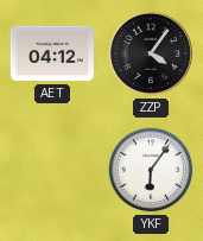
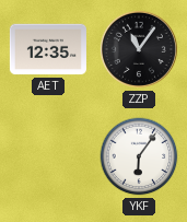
AET: 04:12 -> 12:35 (48, 49)
ZZP: 4:06 -> 11:06 (139, 49)
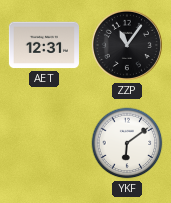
AET: 12:35 -> 12:31 (44, 45)
YKF: 6:06 -> 6:09 (127, 143)
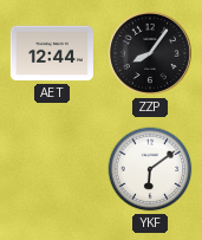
AET: 12:31 -> 12:44 (52, 53)
ZZP: 11:06 -> 8:06 (150, 53)
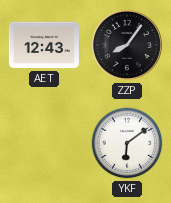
AET: 12:44 -> 12:43 (44, 45)
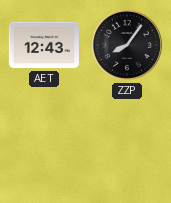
YKF: 6:09 -> none (127, 143)
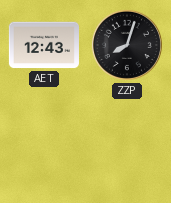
ZZP: 8:06 -> 8:03 (127, 45)
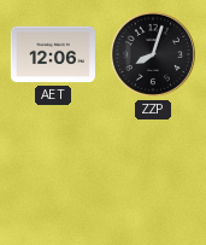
AET: 12:43 -> 12:06 (53, 54)
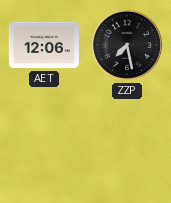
ZZP: 8:03 -> 7:28 (127, 45)
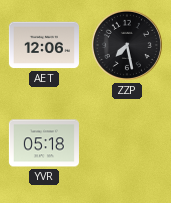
YVR: none -> 05:18 (44, 143)
